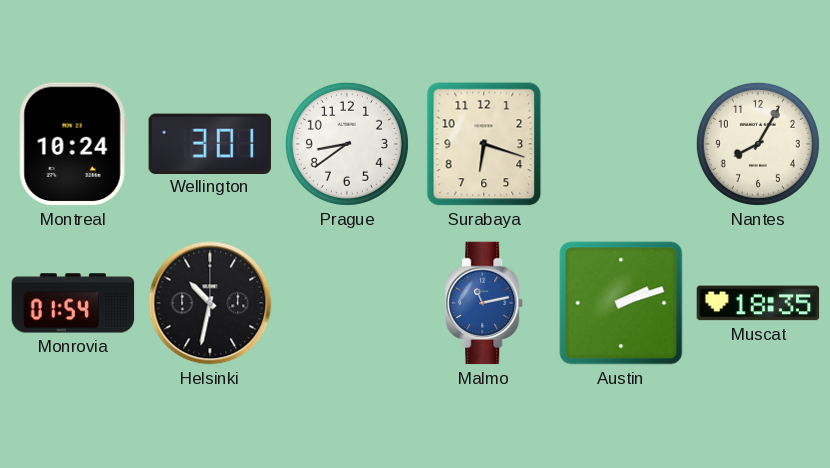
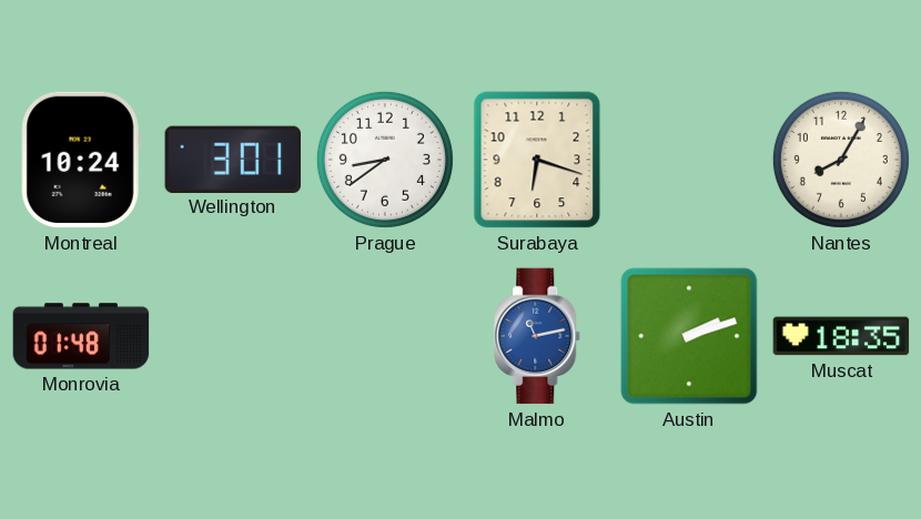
Monrovia: 01:54 -> 01:48 (81, 336)
Helsinki: 10:32 -> none (210, 303)
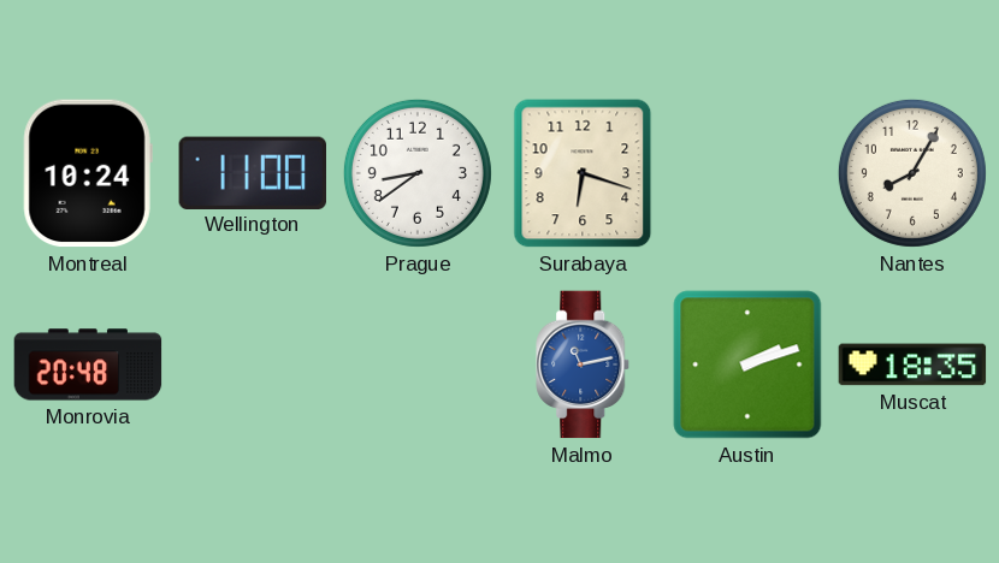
Wellington: 3:01 -> 11:00 (252, 172)
Monrovia: 01:48 -> 20:48 (88, 365)
